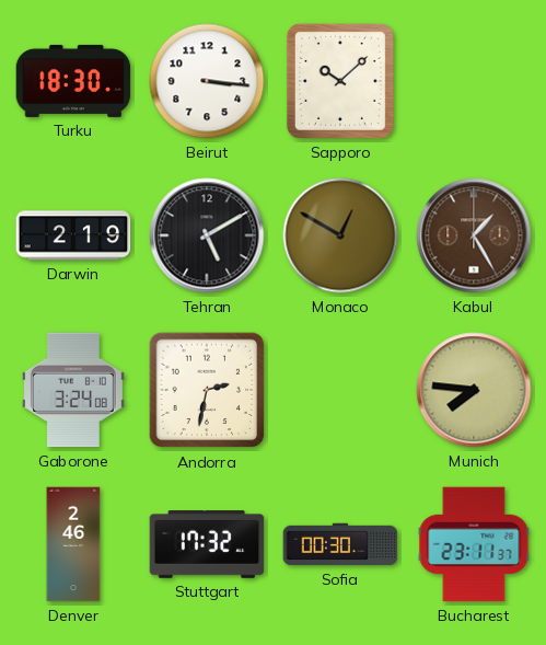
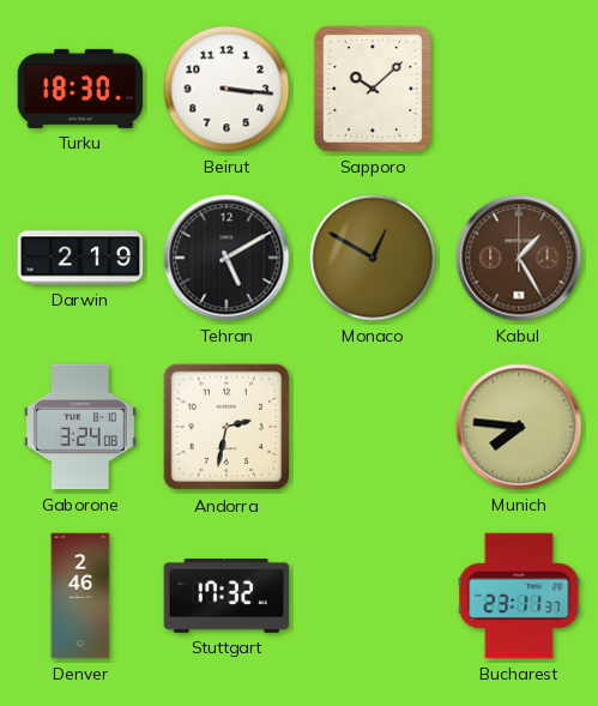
Sofia: 00:30 -> none (340, 544)
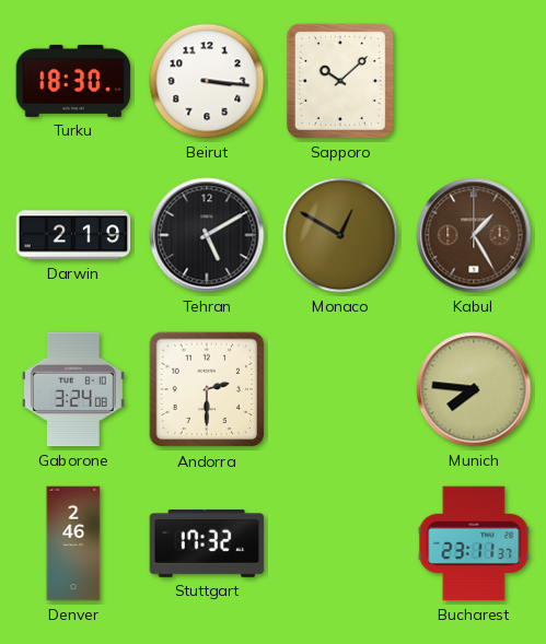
Andorra: 2:32 -> 2:30 (207, 389)
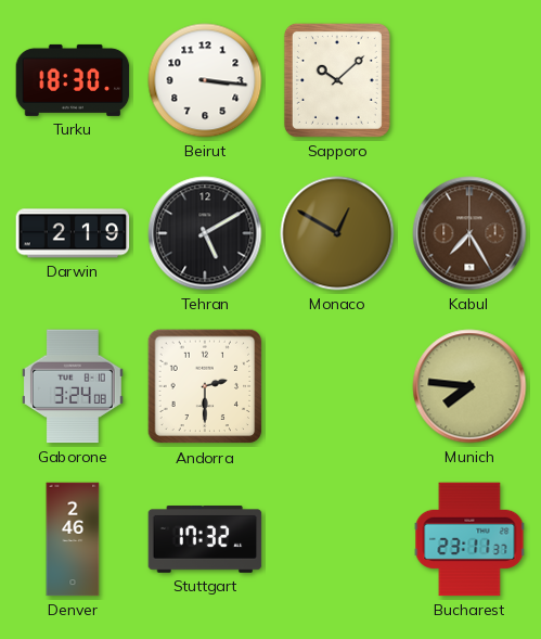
Kabul: 1:25 -> 7:25 (469, 233)
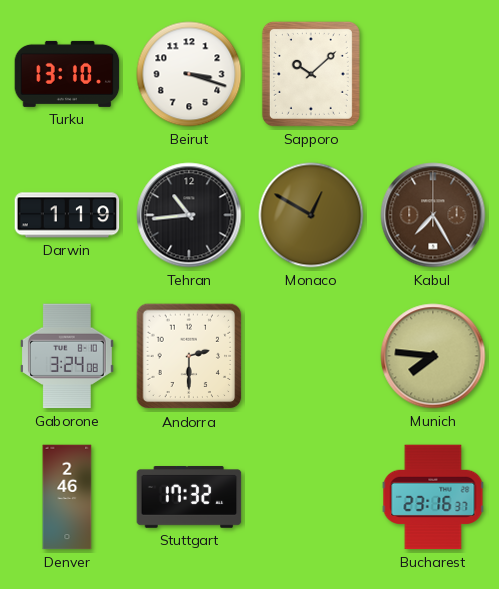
Turku: 18:30 -> 13:10 (67, 74)
Beirut: 3:16 -> 3:18 (189, 74)
Darwin: 2:19 -> 1:19 (67, 215)
Tehran: 5:10 -> 10:44 (189, 215)
Bucharest: 23:11 -> 23:16 (433, 497)
